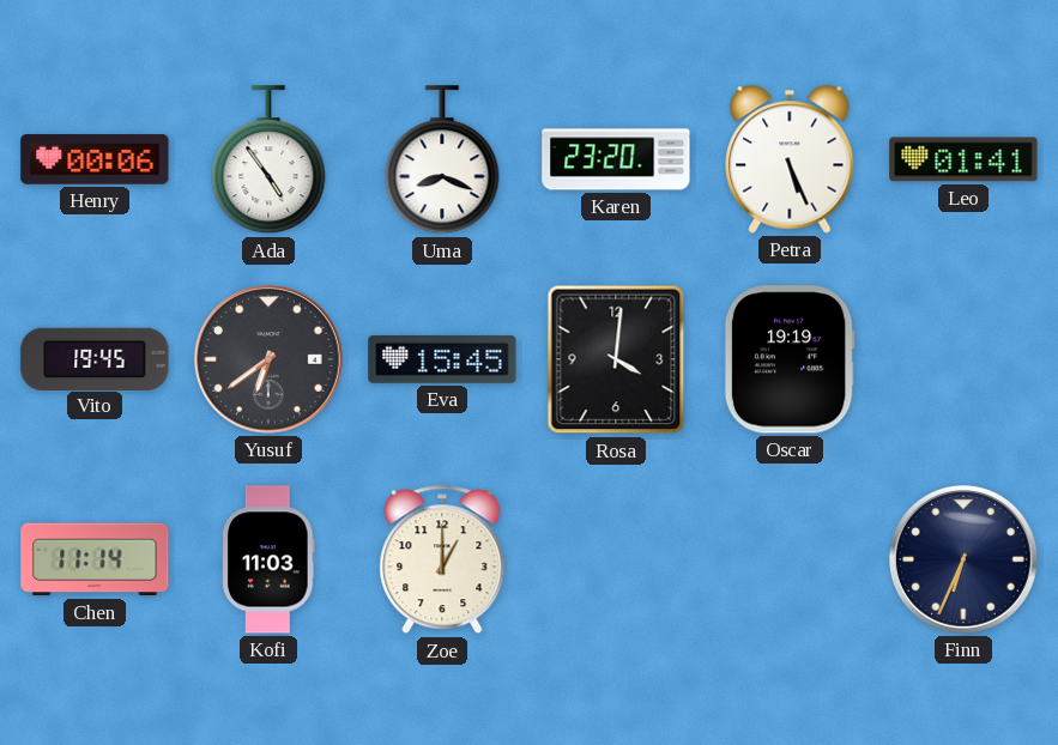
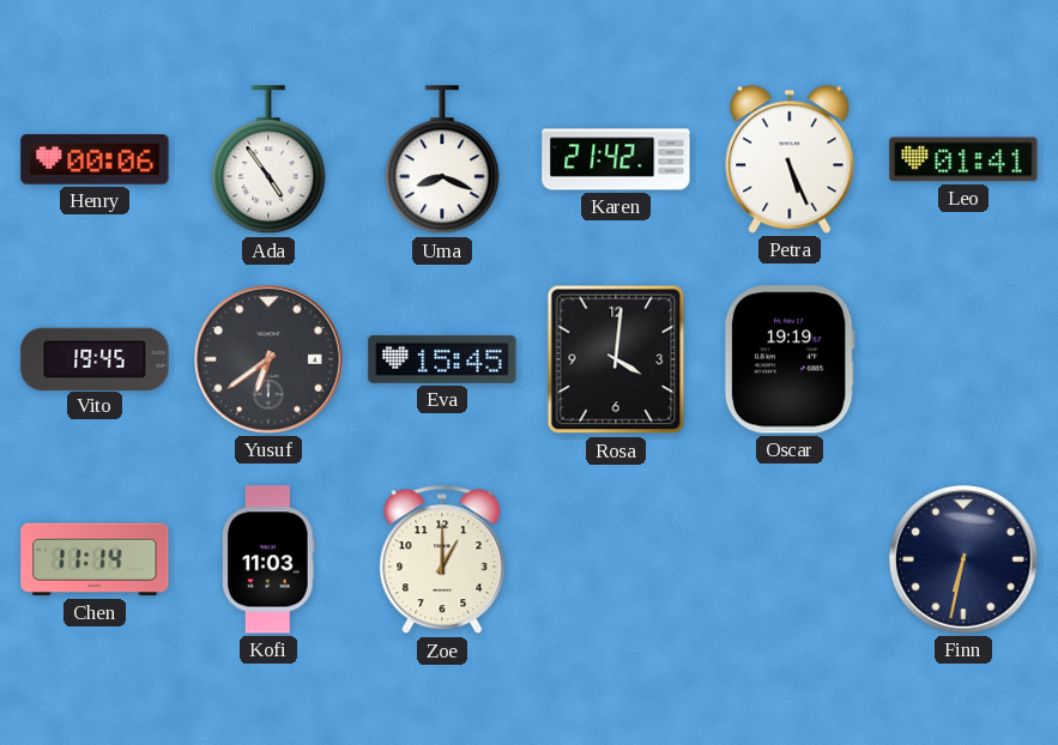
Karen: 23:20 -> 21:42 (616, 159)
Finn: 6:34 -> 6:32 (963, 559)
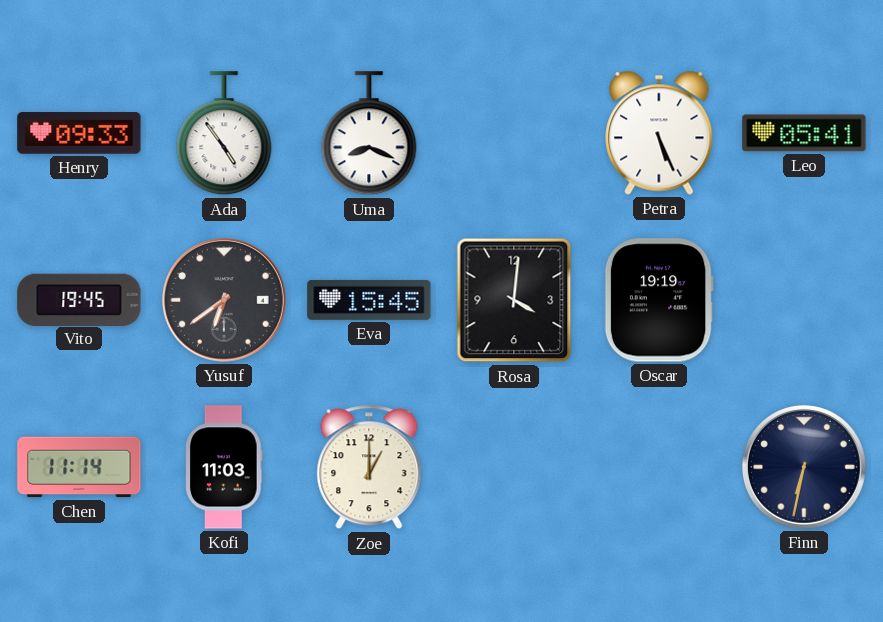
Henry: 00:06 -> 09:33 (79, 133)
Karen: 21:42 -> none (616, 159)
Leo: 01:41 -> 05:41 (804, 133)
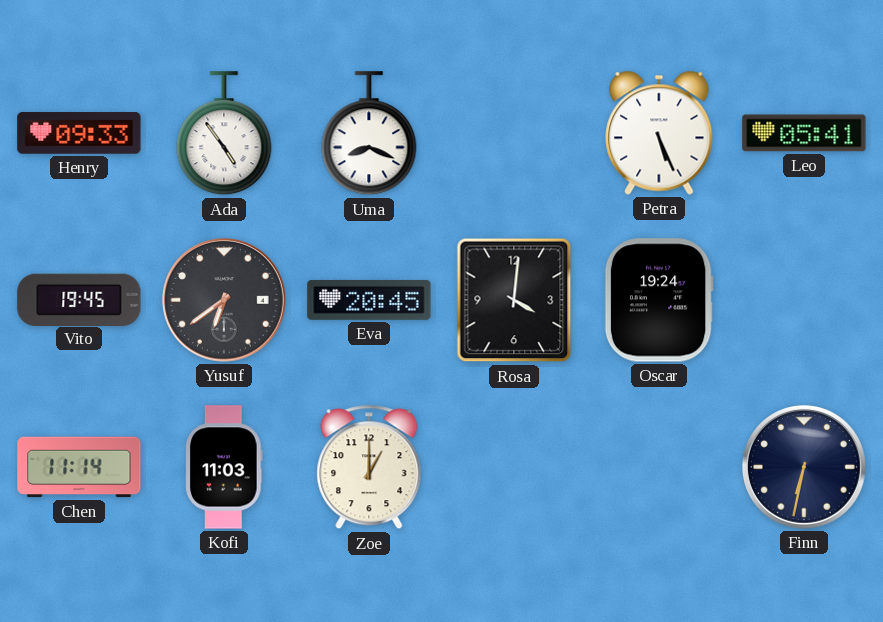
Eva: 15:45 -> 20:45 (369, 300)
Oscar: 19:19 -> 19:24 (659, 300)
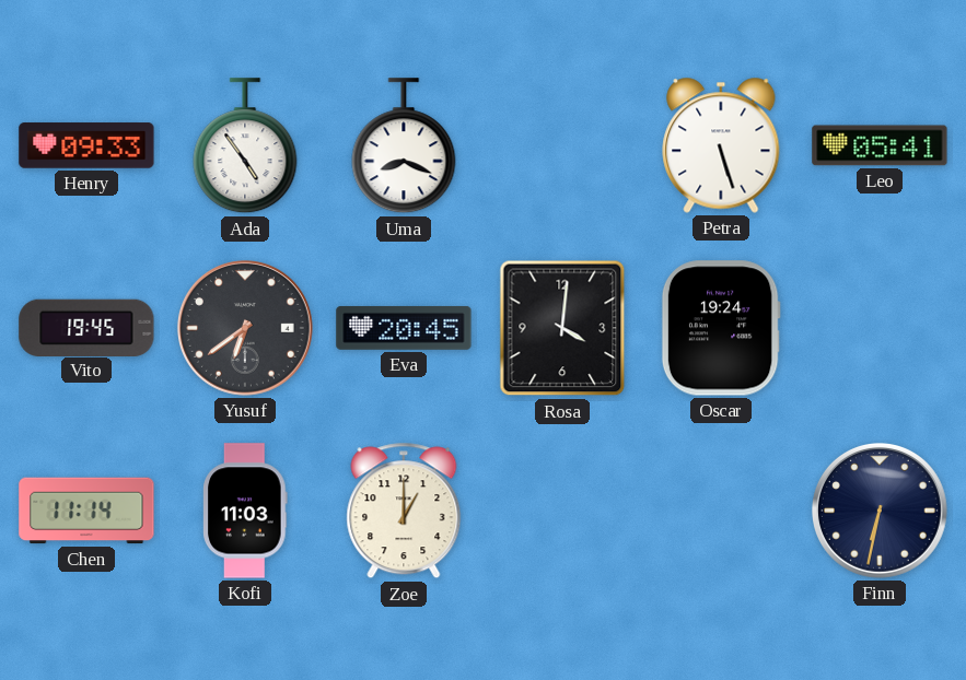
Petra: 5:26 -> 5:27 (721, 145)
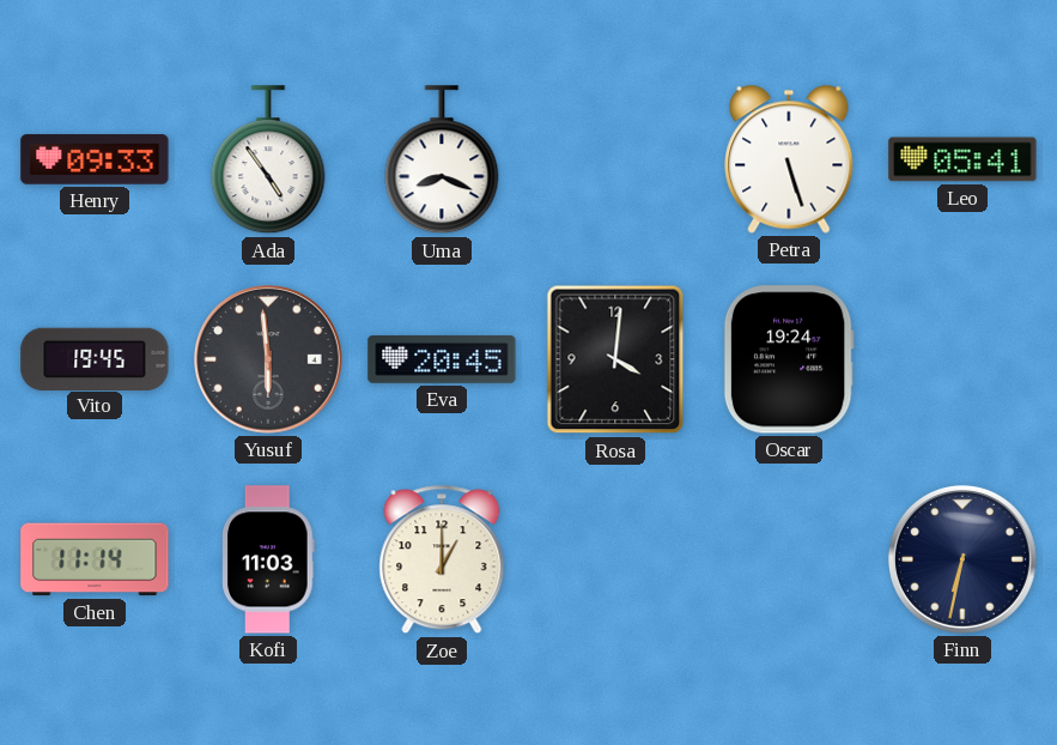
Yusuf: 6:39 -> 5:59 (268, 359)
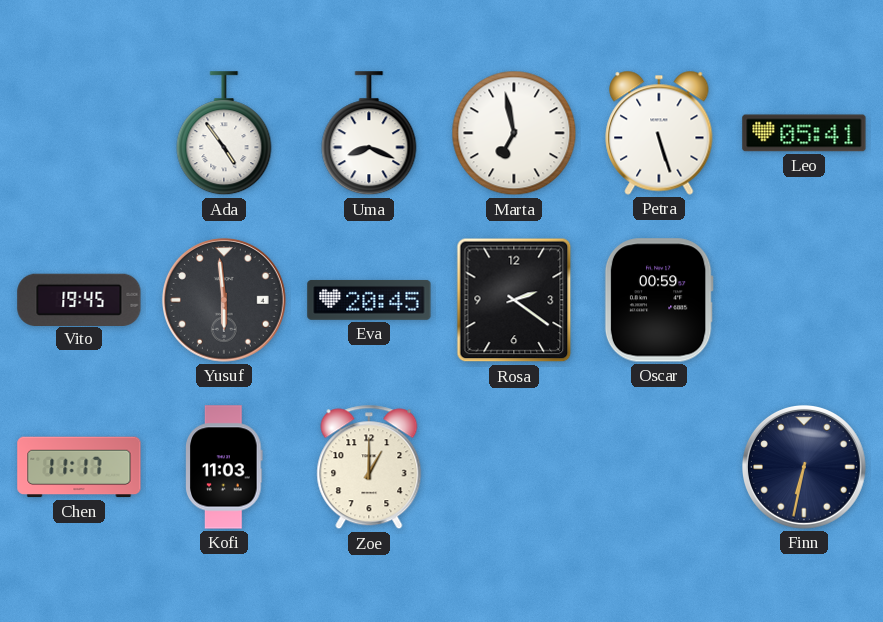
Henry: 09:33 -> none (95, 159)
Marta: none -> 6:58 (514, 133)
Rosa: 4:01 -> 2:21 (514, 300)
Oscar: 19:24 -> 00:59 (659, 300)
Chen: 11:14 -> 11:17 (79, 467)
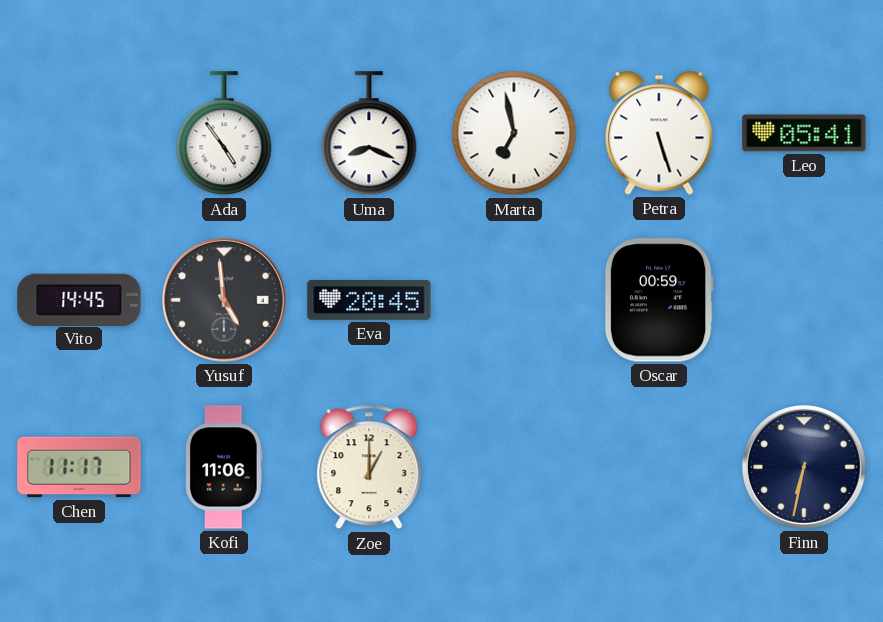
Vito: 19:45 -> 14:45 (79, 299)
Yusuf: 5:59 -> 4:59 (224, 300)
Rosa: 2:21 -> none (514, 300)
Kofi: 11:03 -> 11:06 (224, 467)
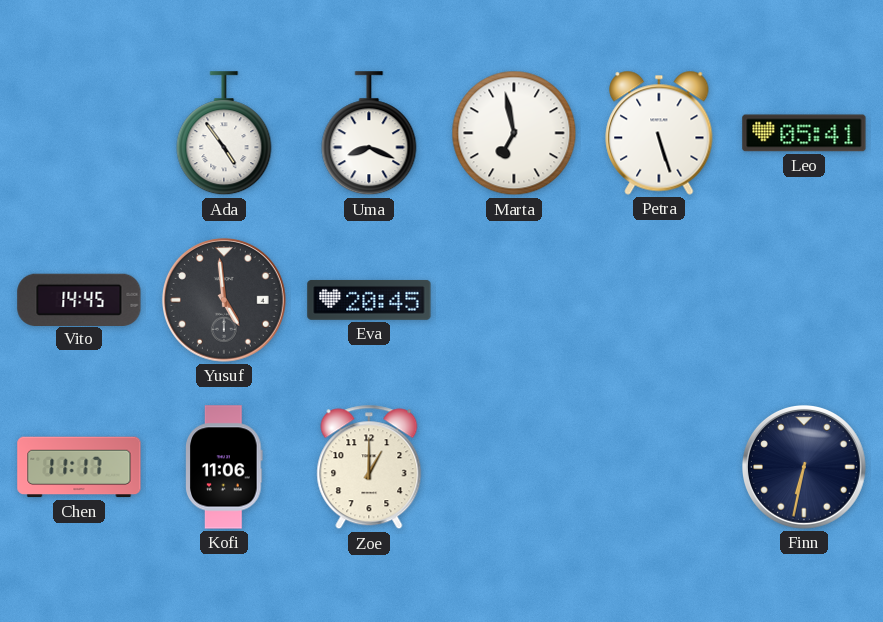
Oscar: 00:59 -> none (659, 300)
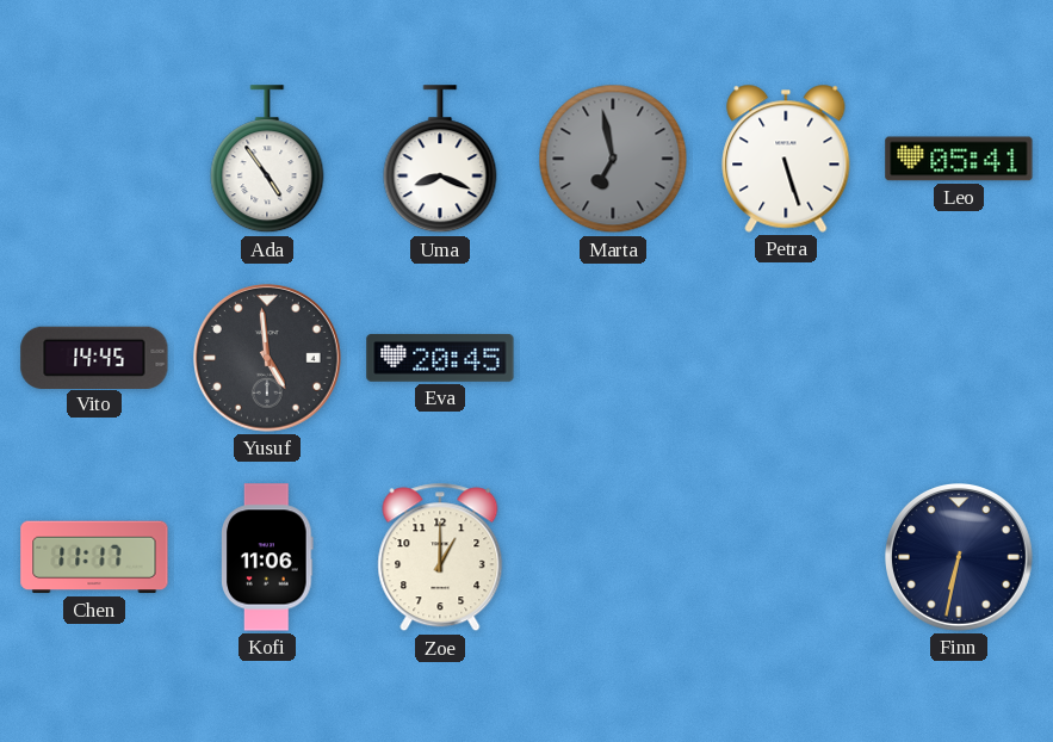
Marta dial: white -> grey (613, 159)
